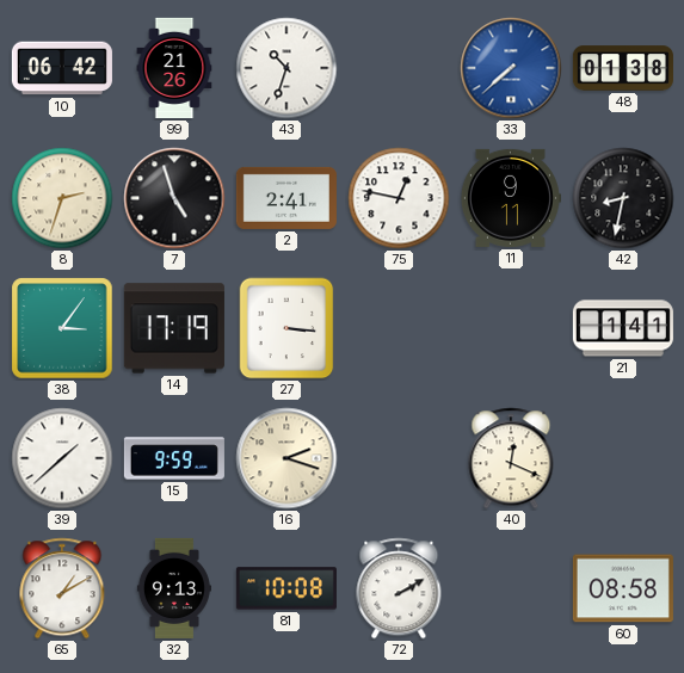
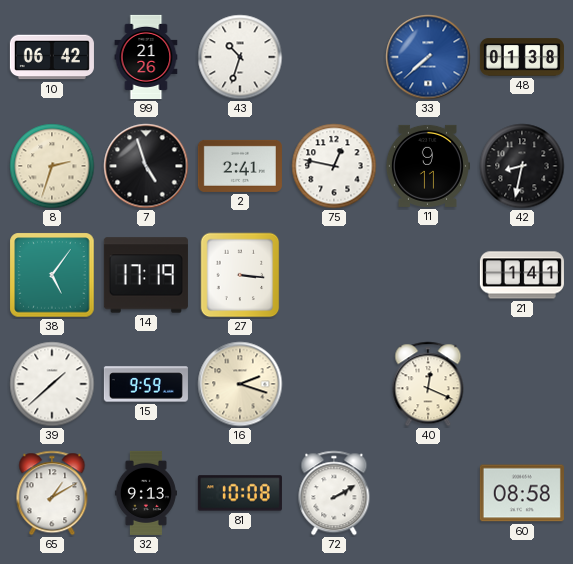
38: 3:06 -> 5:06 (52, 275)
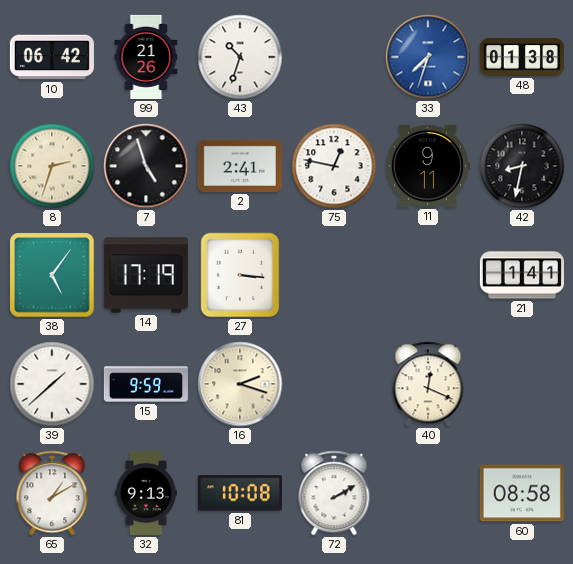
33: 7:38 -> 7:33 (428, 57)
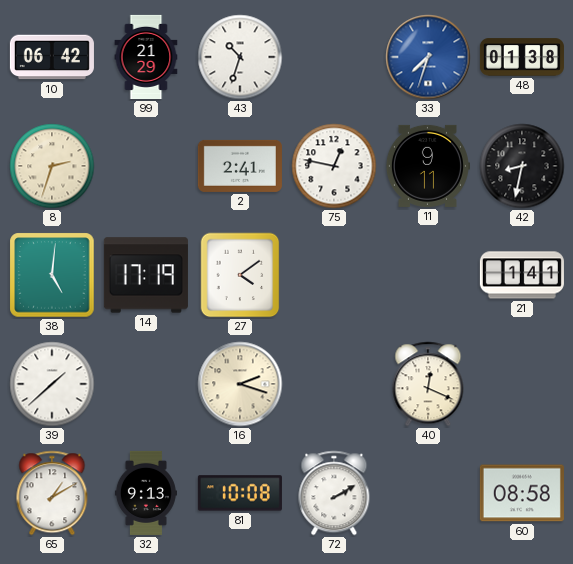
99: 21:26 -> 21:29 (146, 57)
7: 4:57 -> none (146, 166)
38: 5:06 -> 5:01 (52, 275)
27: 3:16 -> 4:09 (240, 275)
15: 9:59 -> none (146, 384)
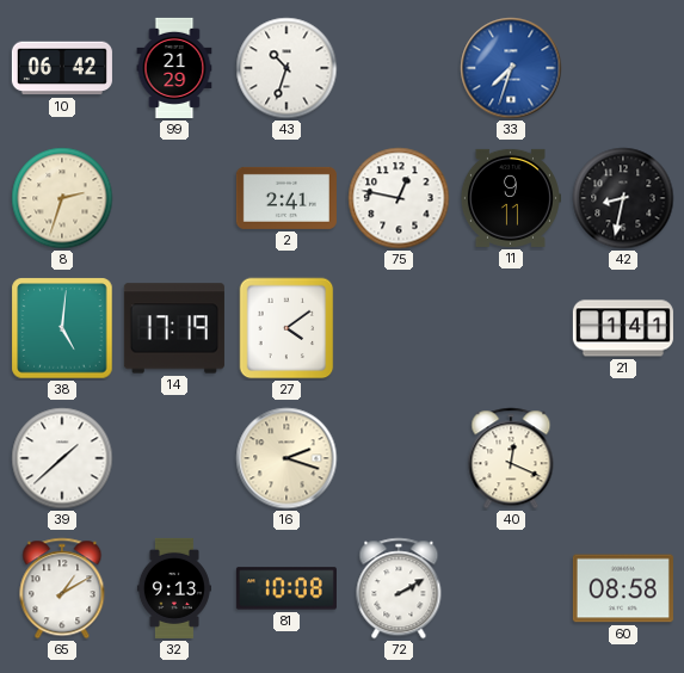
48: 01:38 -> none (522, 57)
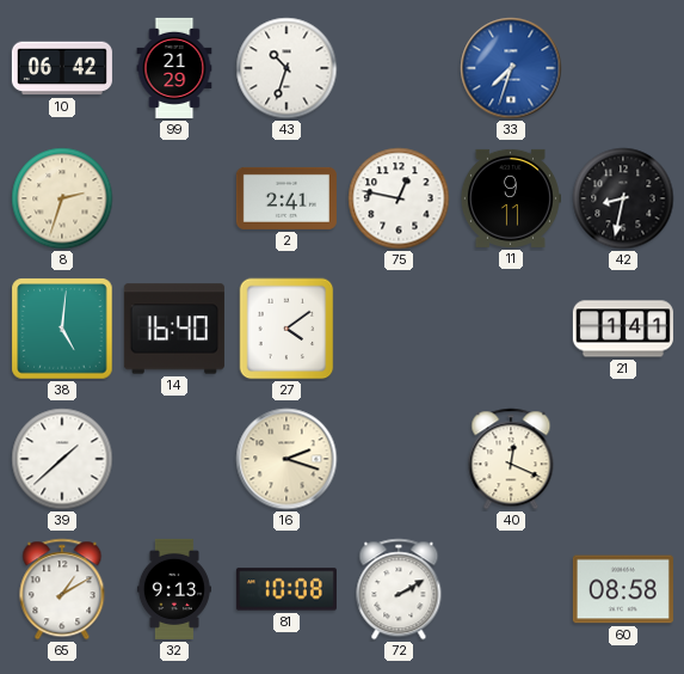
14: 17:19 -> 16:40 (174, 329)
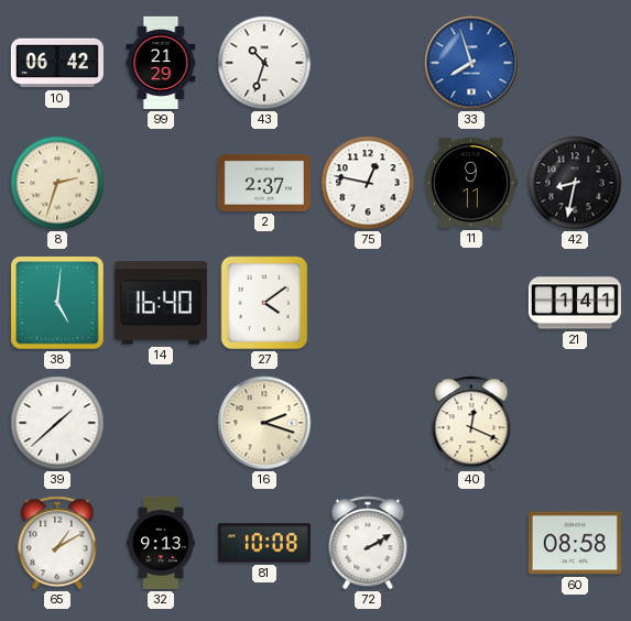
33: 7:33 -> 7:57 (471, 63)
2: 2:41 -> 2:37 (264, 183)
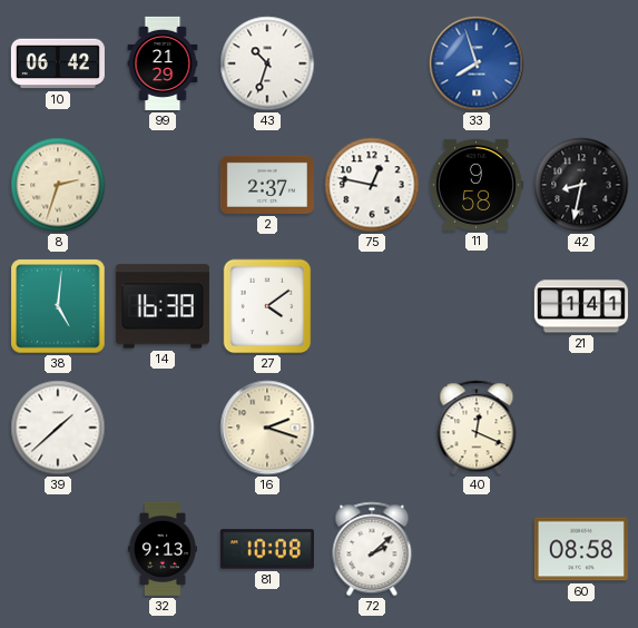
11: 9:11 -> 9:58 (475, 185)
14: 16:40 -> 16:38 (163, 306)
65: 1:10 -> none (57, 543)
72: 2:10 -> 2:08 (372, 549)
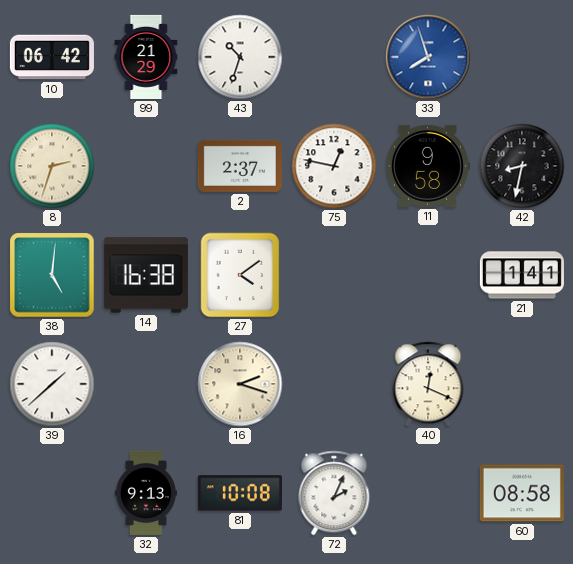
72: 2:08 -> 2:04 (334, 493)
